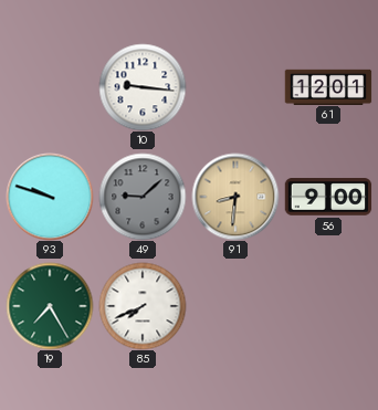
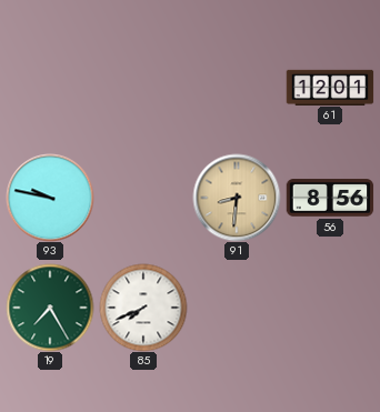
10: 9:16 -> none (143, 87)
93: 9:48 -> 9:47 (50, 198)
49: 9:08 -> none (143, 197)
56: 9:00 -> 8:56 (330, 198)
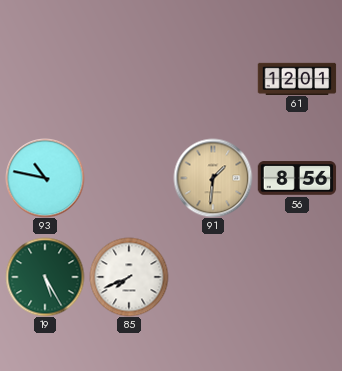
93: 9:47 -> 10:47 (45, 178)
91: 8:31 -> 1:31 (213, 178)
19: 7:25 -> 5:25 (45, 277)
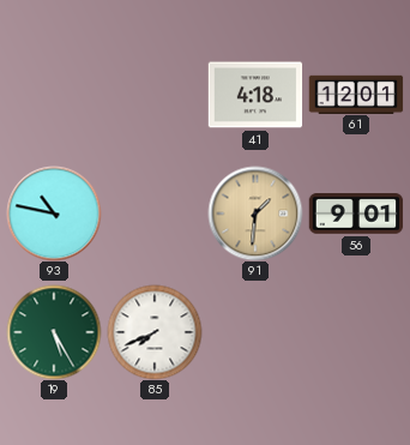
41: none -> 4:18 (255, 95)
56: 8:56 -> 9:01 (356, 214)
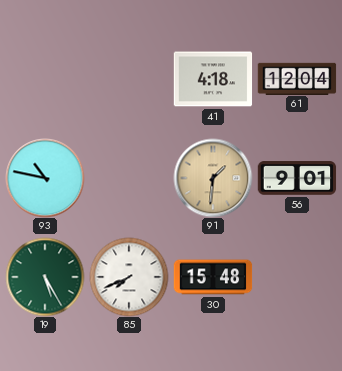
61: 12:01 -> 12:04 (297, 78)
30: none -> 15:48 (213, 277)
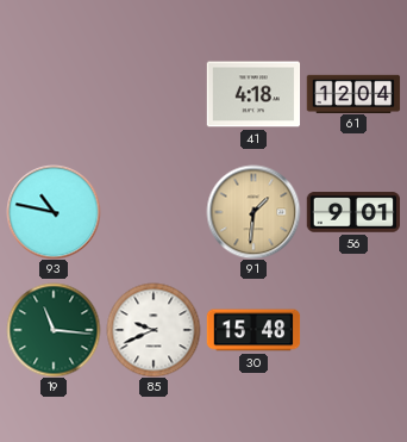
19: 5:25 -> 11:16 (54, 330)
85: 7:41 -> 9:41 (154, 330)
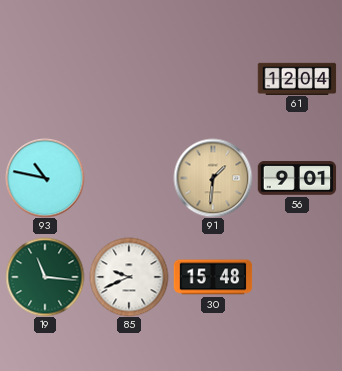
41: 4:18 -> none (253, 94)
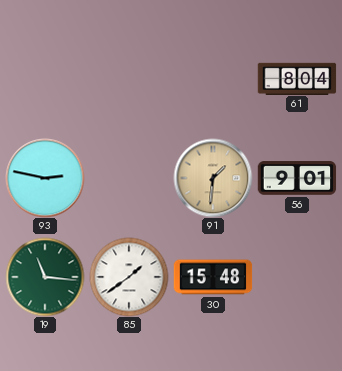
61: 12:04 -> 8:04 (297, 78)
93: 10:47 -> 2:47 (45, 178)
85: 9:41 -> 1:39 (129, 277)
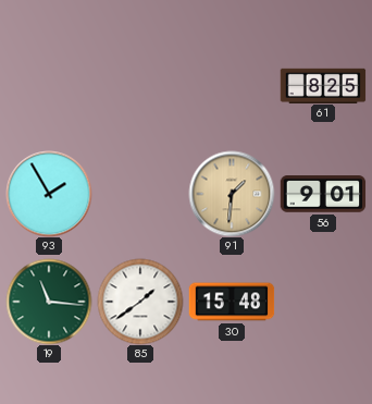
61: 8:04 -> 8:25 (323, 85)
93: 2:47 -> 1:55 (49, 194)
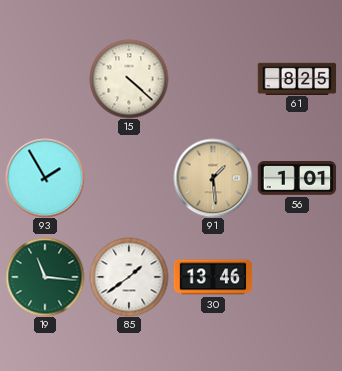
15: none -> 4:22 (129, 79)
91: 1:31 -> 1:29 (213, 178)
56: 9:01 -> 1:01 (297, 178)
30: 15:48 -> 13:46 (213, 277)
